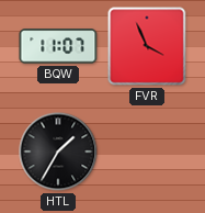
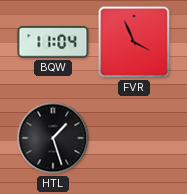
BQW: 11:07 -> 11:04 (53, 42)
HTL: 1:35 -> 1:27 (53, 138)
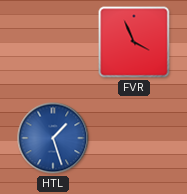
BQW: 11:04 -> none (53, 42)
HTL dial: black -> blue (53, 138)
